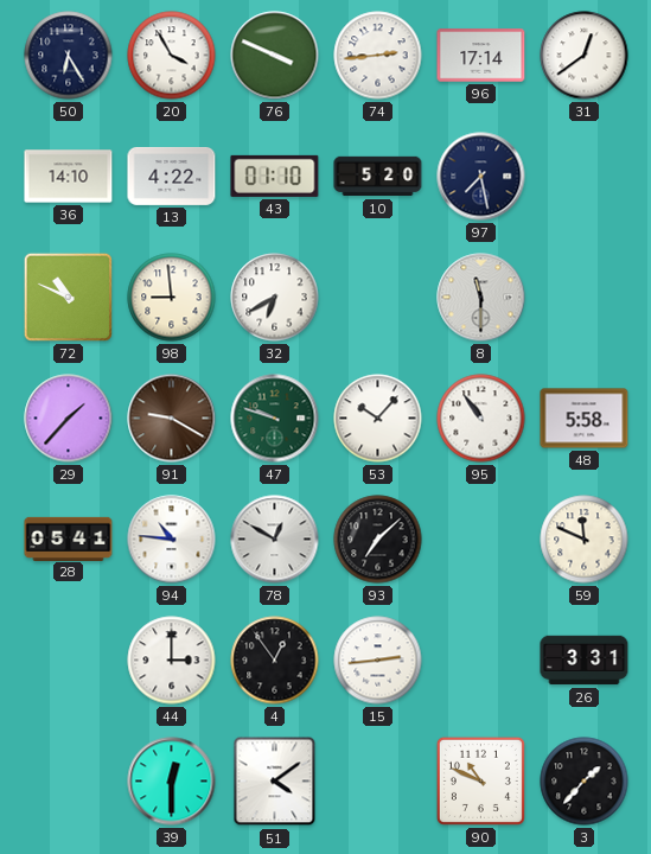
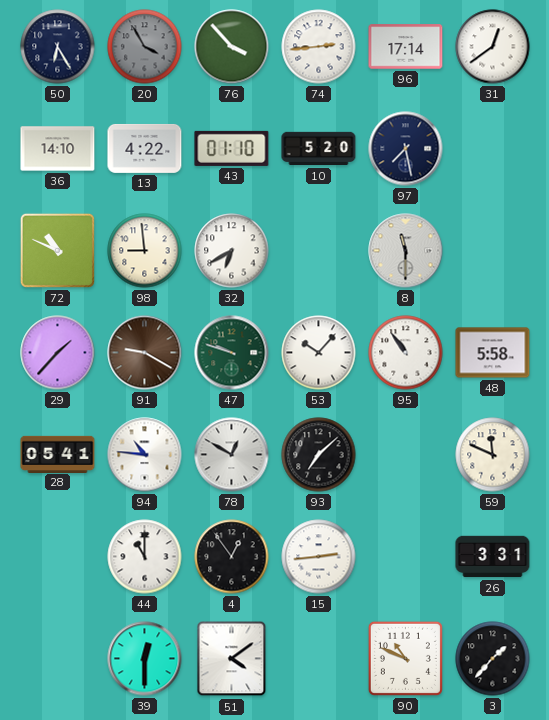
20 dial: white -> grey (145, 47)
76: 3:49 -> 3:53 (232, 47)
44: 3:00 -> 11:00 (145, 557)
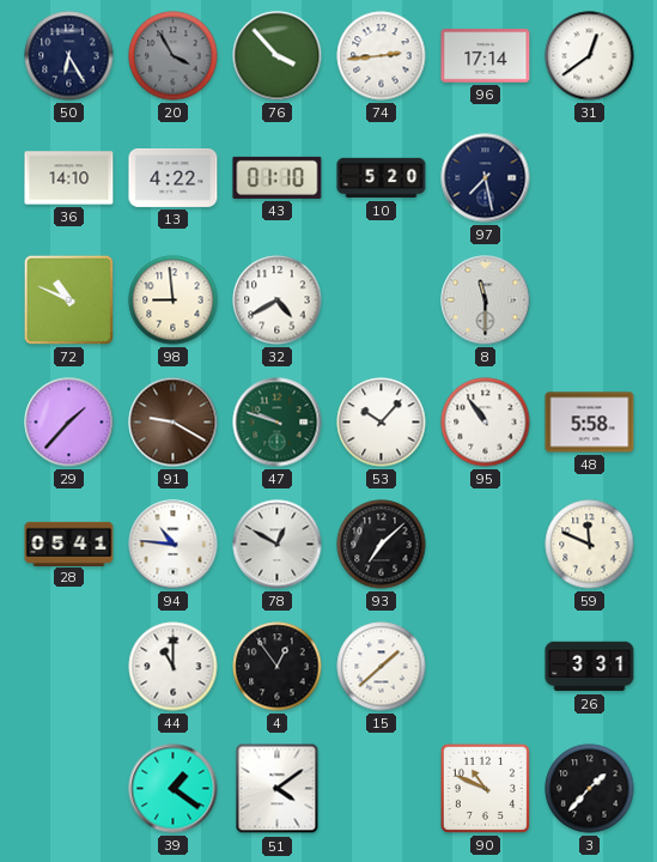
32: 6:40 -> 4:40 (278, 301)
15: 2:44 -> 1:38 (382, 667)
39: 12:30 -> 1:21 (174, 789)
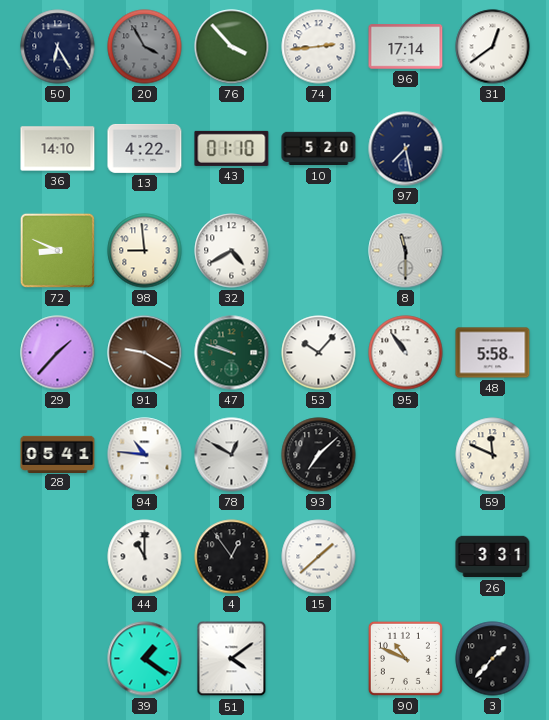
72: 10:49 -> 8:49 (57, 250)
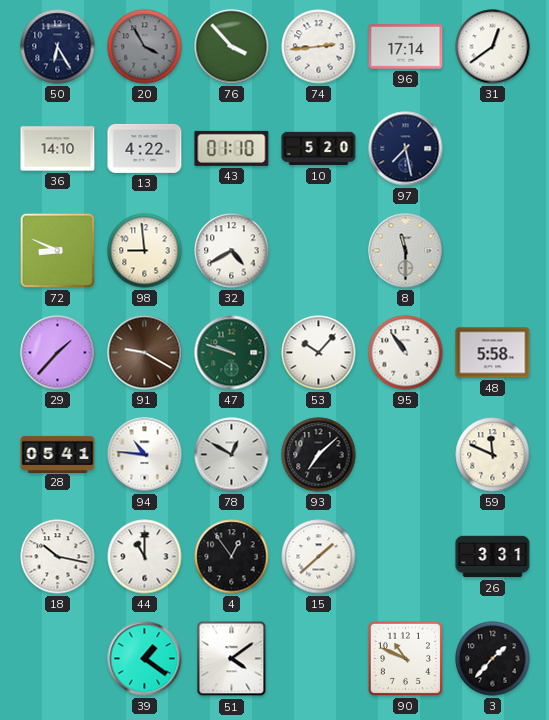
18: none -> 10:17 (58, 557)
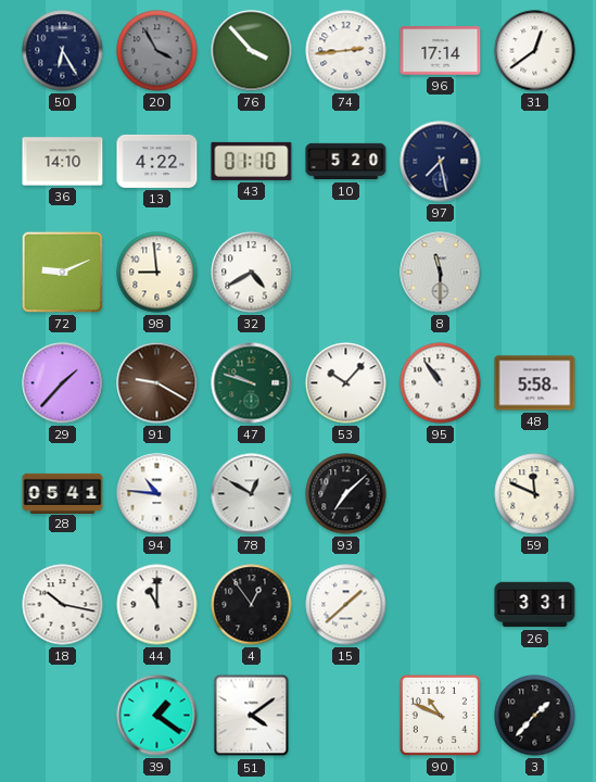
72: 8:49 -> 9:11 (62, 272)
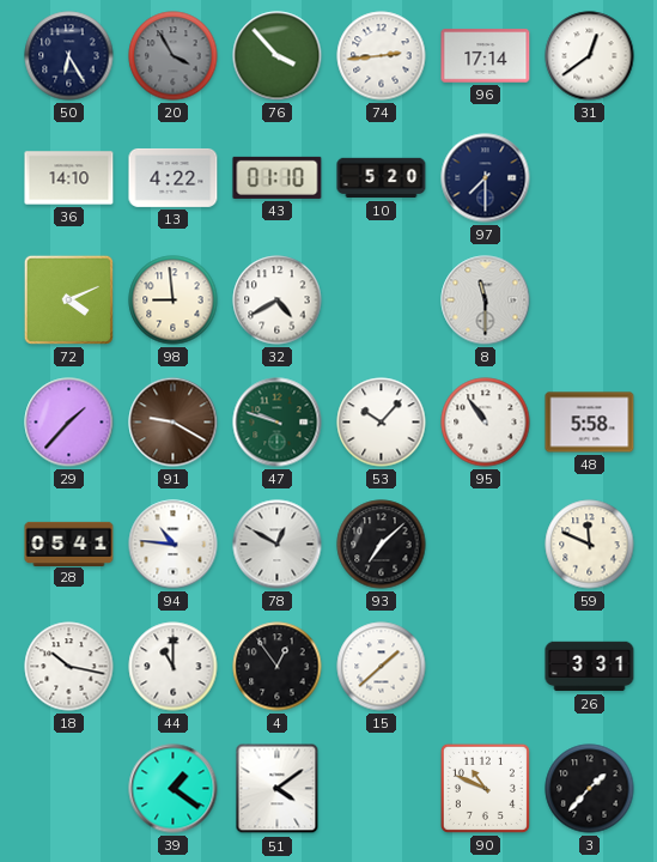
97: 7:28 -> 7:30 (486, 178)
72: 9:11 -> 4:11 (68, 299)
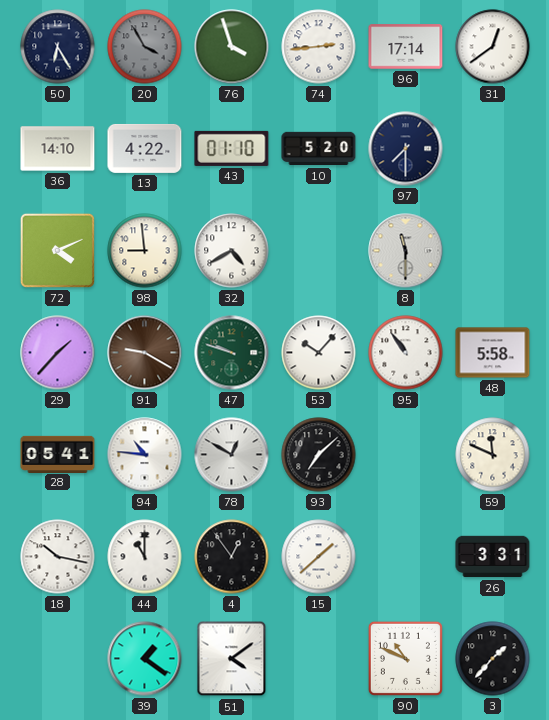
76: 3:53 -> 3:57 (232, 47)
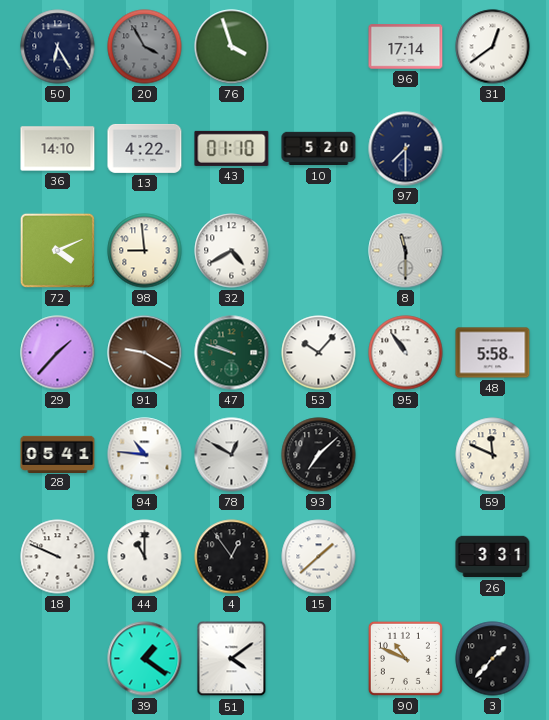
74: 2:44 -> none (319, 47)
18: 10:17 -> 9:49 (58, 557)
